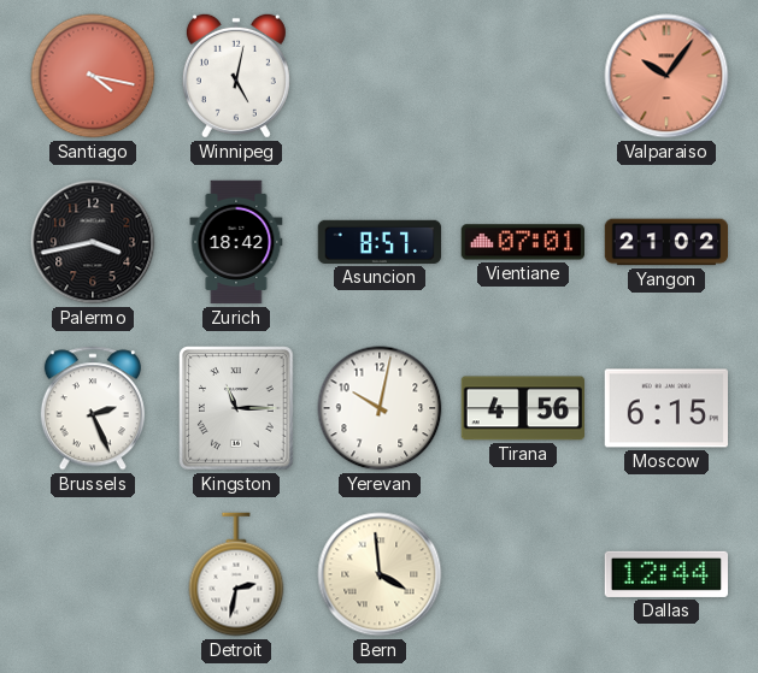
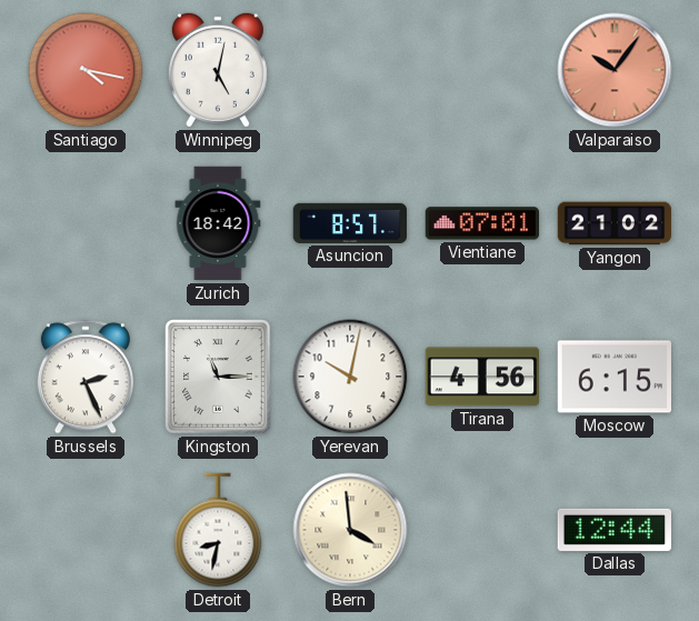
Palermo: 3:43 -> none (93, 242)
Detroit: 2:32 -> 8:32 (218, 530)
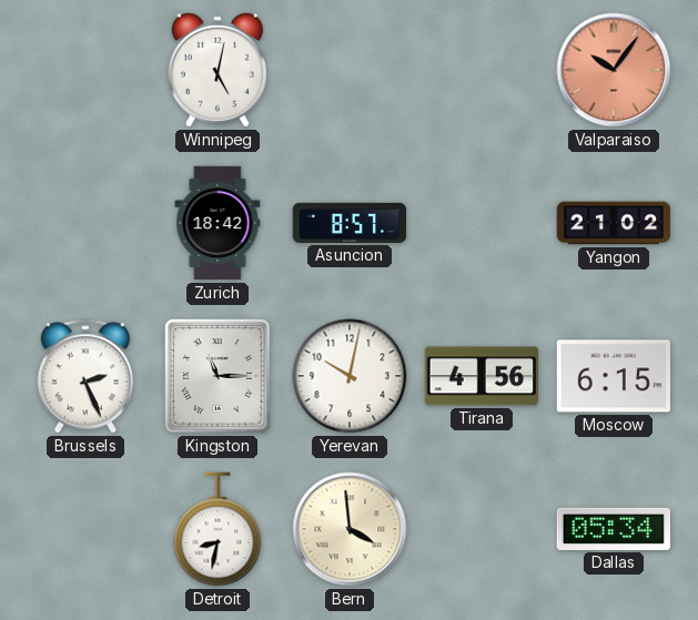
Santiago: 4:17 -> none (86, 70)
Vientiane: 07:01 -> none (481, 223)
Dallas: 12:44 -> 05:34 (614, 529)
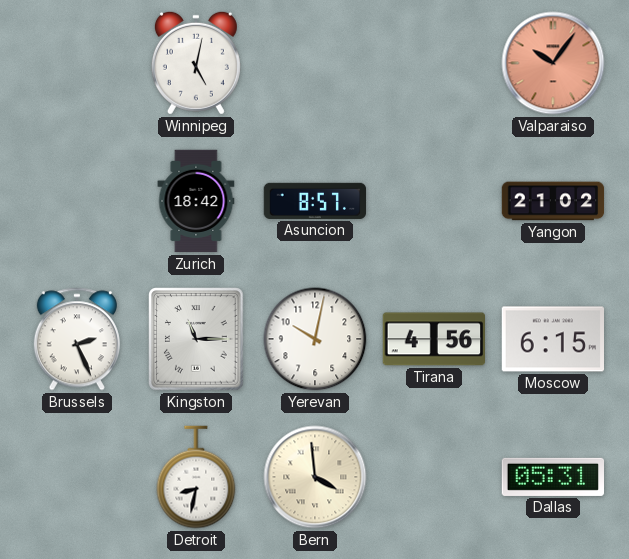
Dallas: 05:34 -> 05:31 (553, 477)
